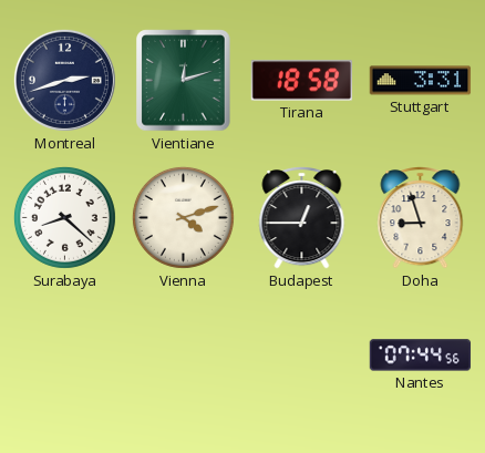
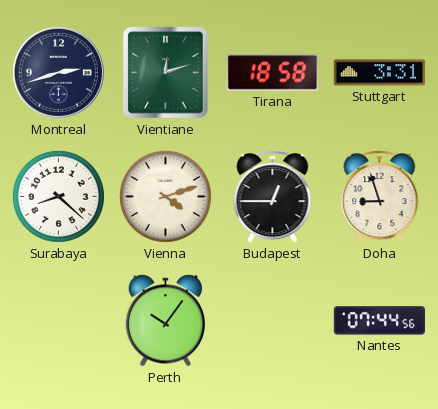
Perth: none -> 10:06 (166, 321)
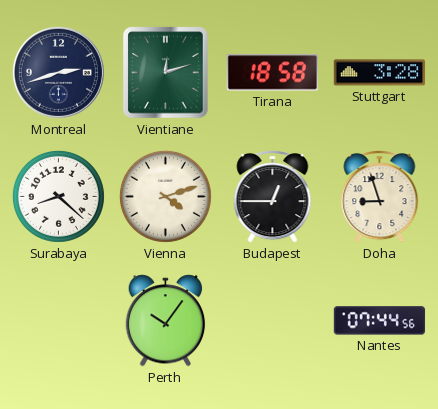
Stuttgart: 3:31 -> 3:28 (380, 73)
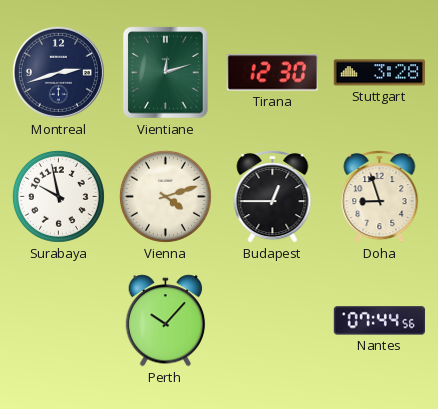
Tirana: 18:58 -> 12:30 (272, 73)
Surabaya: 8:22 -> 9:58 (58, 196)
Perth: 10:06 -> 10:07 (166, 321)
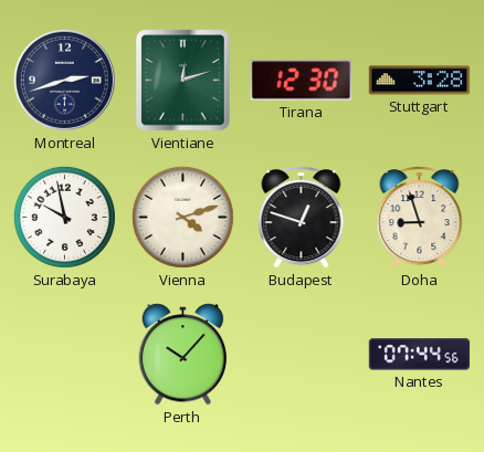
Budapest: 12:45 -> 12:48 (302, 218)
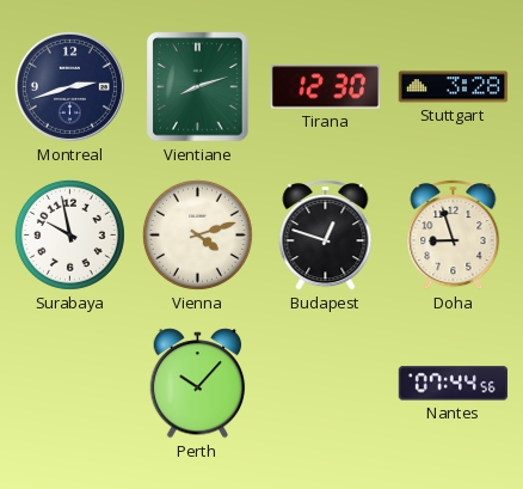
Vientiane: 12:12 -> 8:12 (198, 87)
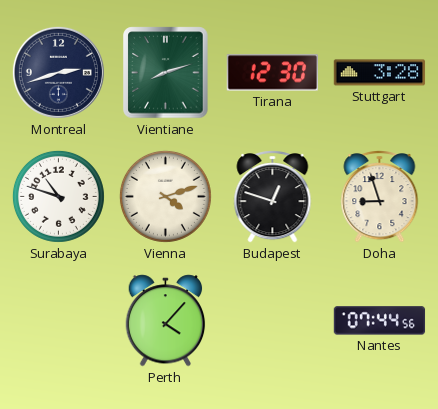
Surabaya: 9:58 -> 10:48 (58, 196)
Perth: 10:07 -> 4:07 (166, 321)
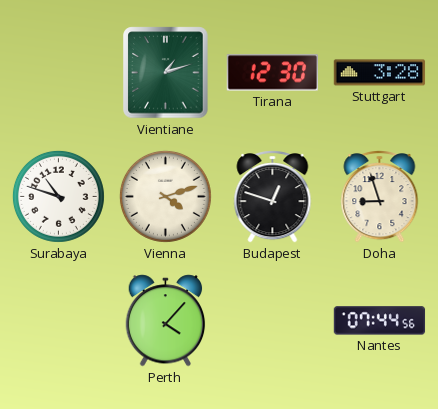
Montreal: 2:42 -> none (58, 72)
Vientiane: 8:12 -> 1:12 (166, 73)
